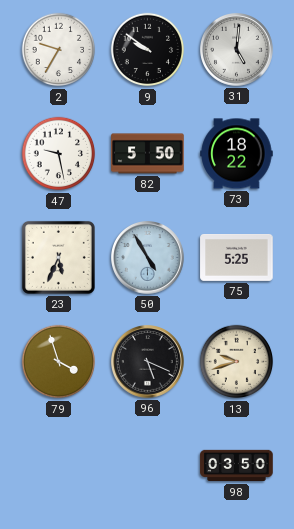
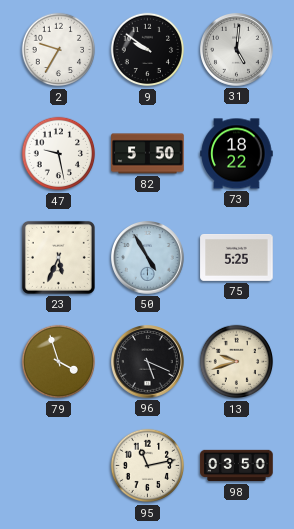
95: none -> 11:13 (148, 466)
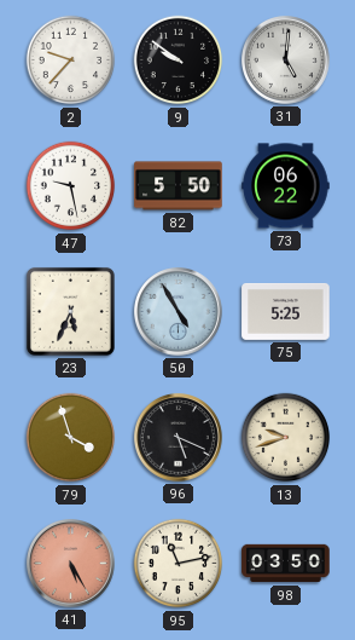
2: 9:35 -> 9:37 (71, 60)
73: 18:22 -> 06:22 (286, 186)
41: none -> 5:25 (71, 564)
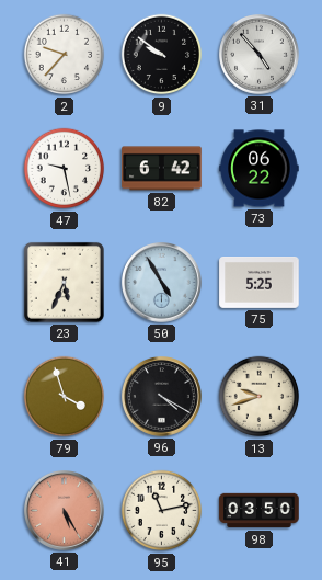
31: 5:01 -> 4:53 (260, 55)
82: 5:50 -> 6:42 (162, 169)
96: 5:19 -> 4:20 (162, 397)
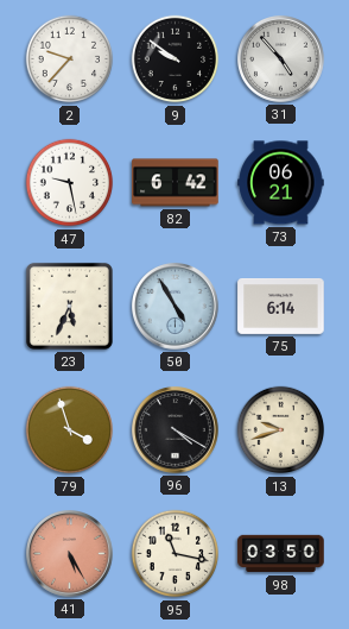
73: 06:22 -> 06:21 (281, 183)
75: 5:25 -> 6:14 (281, 307)
95: 11:13 -> 11:17 (176, 554)
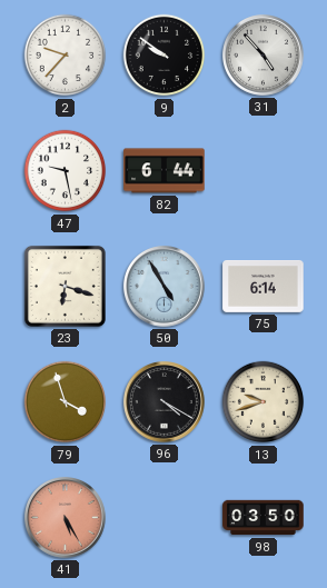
82: 6:42 -> 6:44 (165, 171)
73: 06:21 -> none (281, 183)
23: 5:34 -> 6:18 (65, 286)
95: 11:17 -> none (176, 554)
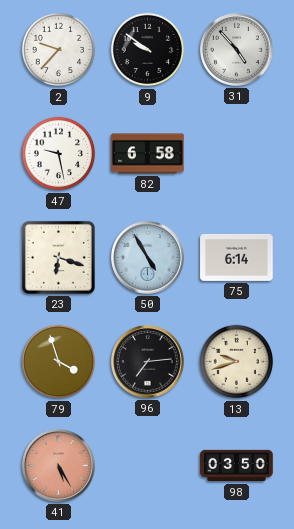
82: 6:44 -> 6:58 (148, 154)
96: 4:20 -> 7:14 (148, 362)
